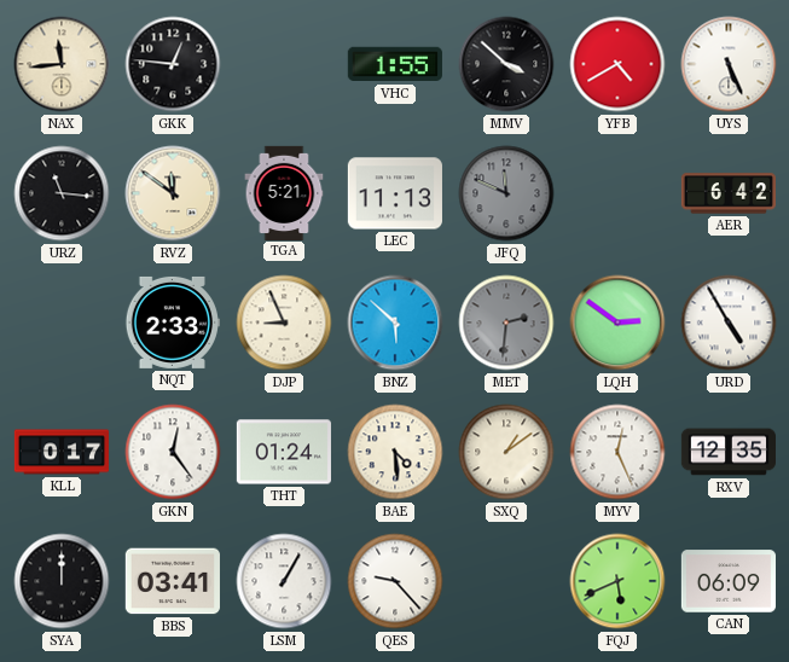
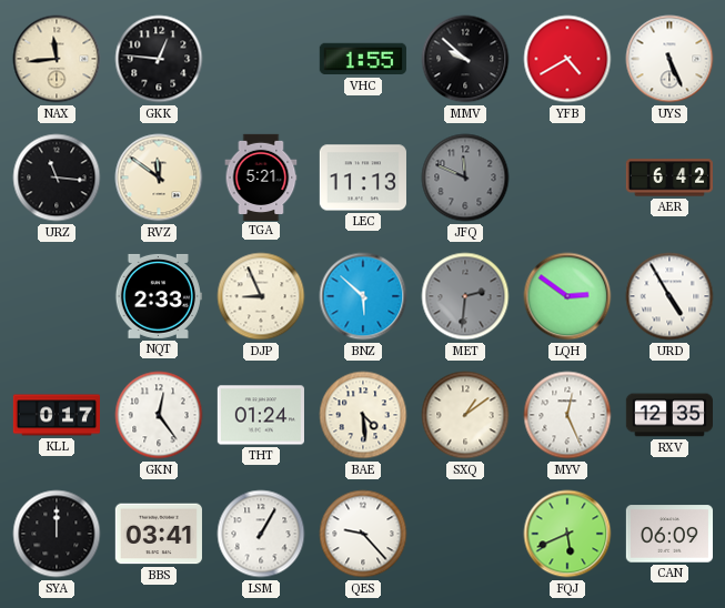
MMV: 3:52 -> 9:52 (465, 59)
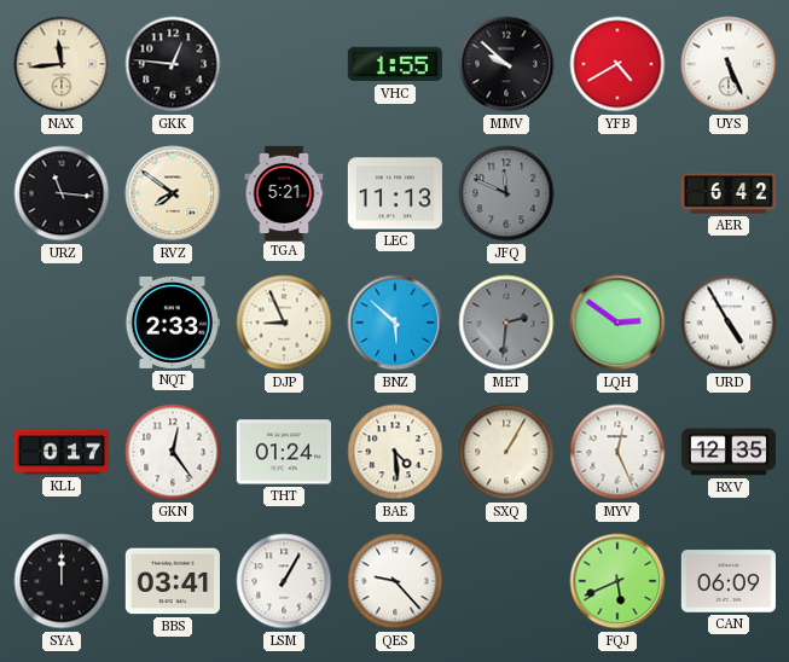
RVZ: 11:51 -> 7:51 (173, 193)
SXQ: 1:09 -> 1:05 (506, 452)
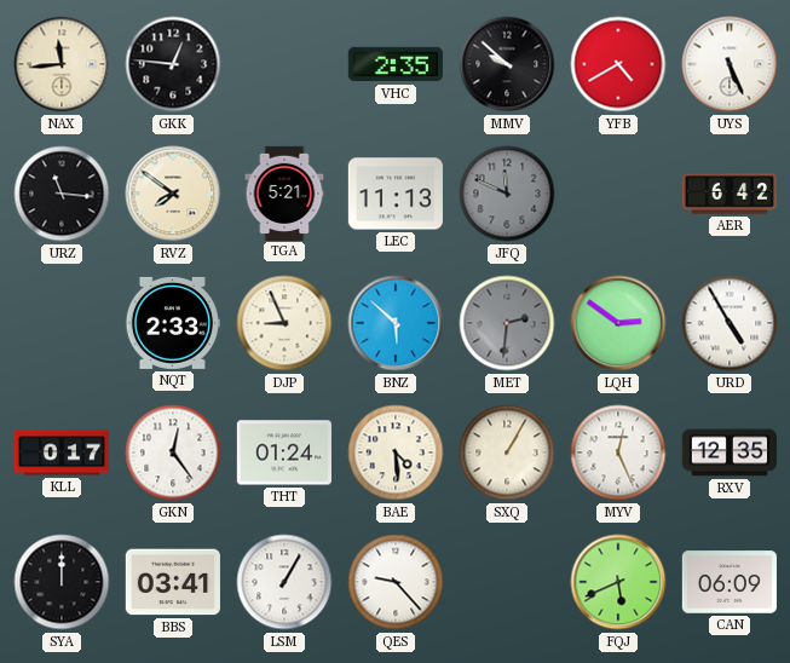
VHC: 1:55 -> 2:35 (396, 64)
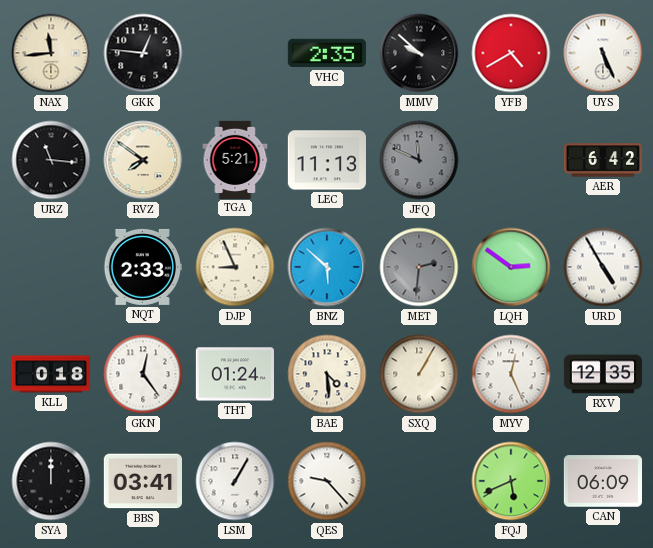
KLL: 0:17 -> 0:18 (50, 374)
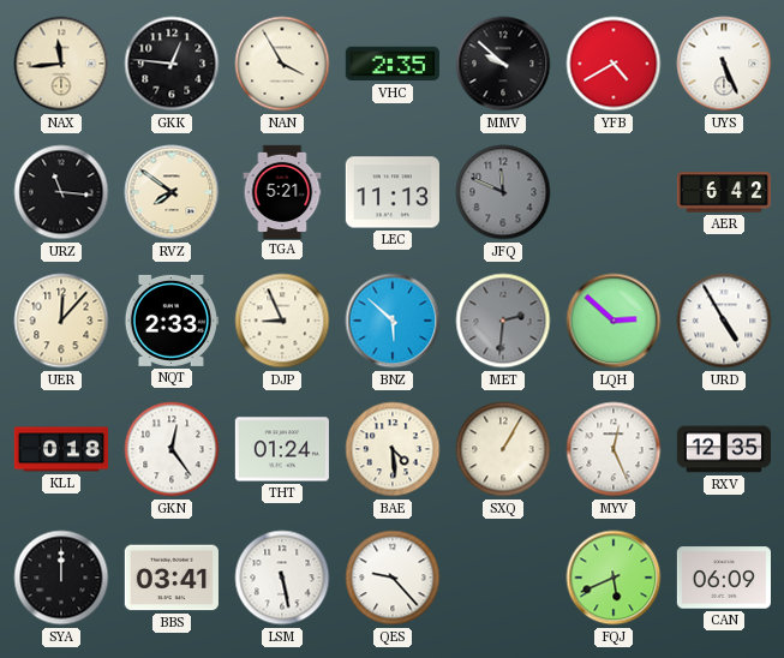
NAN: none -> 3:55 (282, 64)
UER: none -> 12:07 (61, 321)
LQH: 2:51 -> 2:52 (614, 321)
LSM: 1:05 -> 5:28 (282, 578)
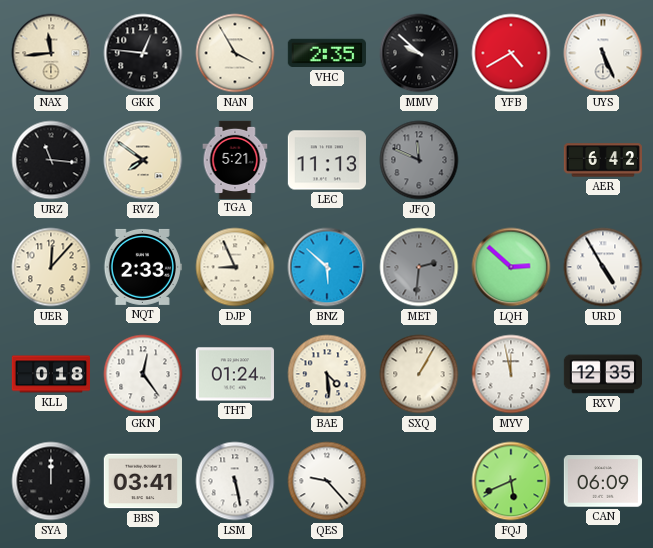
MYV: 12:26 -> 11:58 (511, 374)
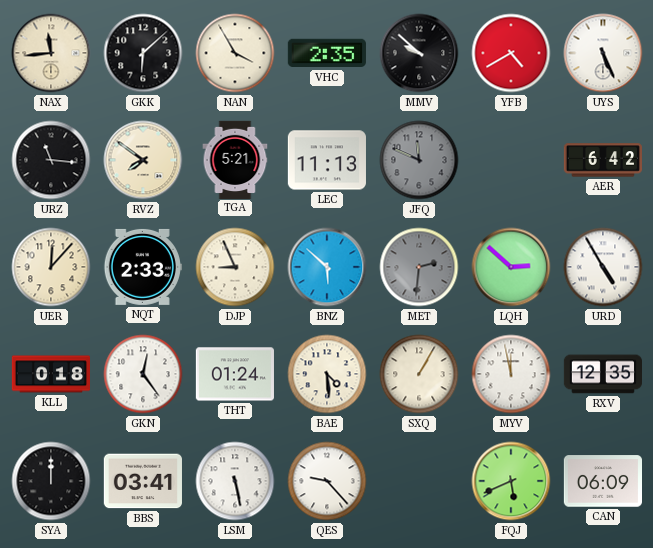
GKK: 12:46 -> 6:08 (143, 53)
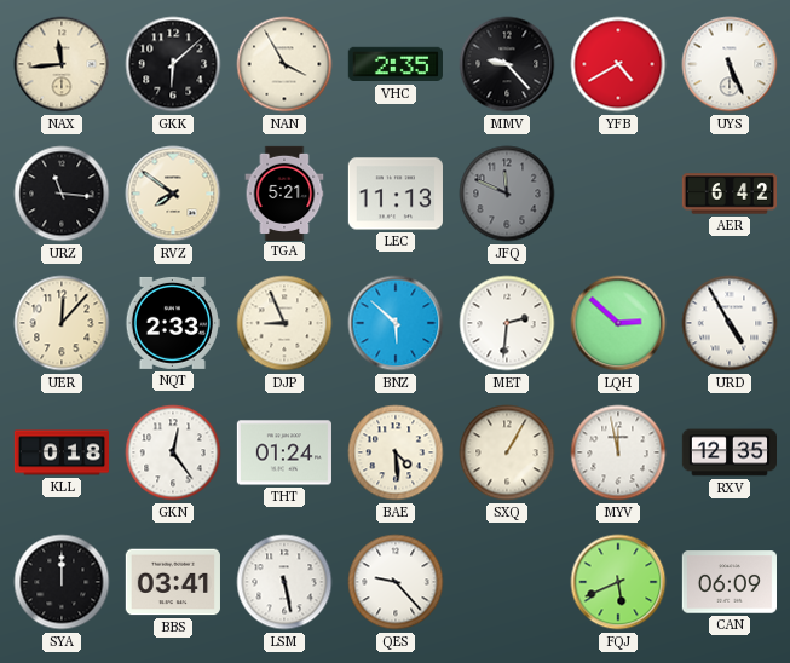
MMV: 9:52 -> 9:23 (507, 64)
MET dial: grey -> white (507, 323)
